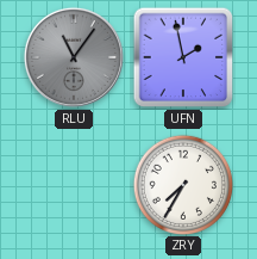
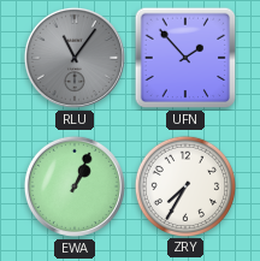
UFN: 1:58 -> 1:53 (185, 58)
EWA: none -> 1:04 (75, 186)
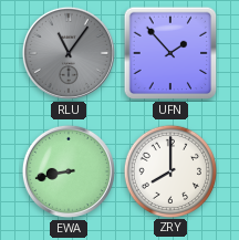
EWA: 1:04 -> 8:43 (69, 171)
ZRY: 7:35 -> 8:00 (169, 170)
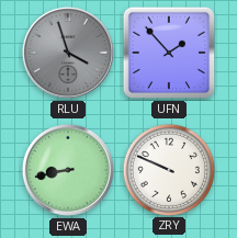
RLU: 11:06 -> 3:57 (68, 53)
ZRY: 8:00 -> 9:49 (168, 169)
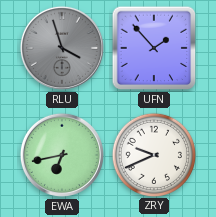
EWA: 8:43 -> 6:43 (62, 155)
ZRY: 9:49 -> 9:41 (153, 154)
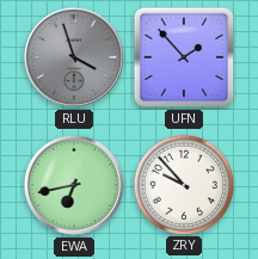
ZRY: 9:41 -> 9:53 (183, 184)
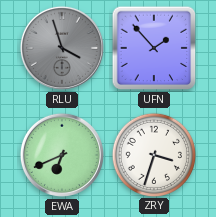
EWA: 6:43 -> 6:41 (62, 155)
ZRY: 9:53 -> 3:33 (153, 154)
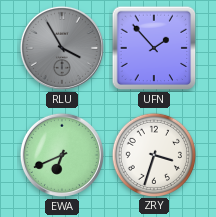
RLU: 3:57 -> 3:55 (62, 48)
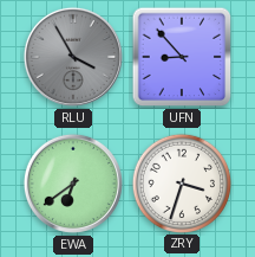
UFN: 1:53 -> 8:53 (182, 57)
EWA: 6:41 -> 6:39 (73, 184)
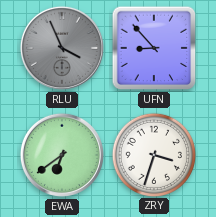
RLU: 3:55 -> 3:56 (62, 48)
